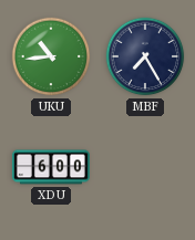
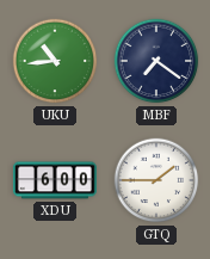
MBF: 7:25 -> 7:21 (156, 61)
GTQ: none -> 1:45 (156, 180)
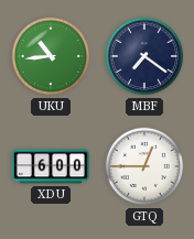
GTQ: 1:45 -> 12:45 (144, 166)
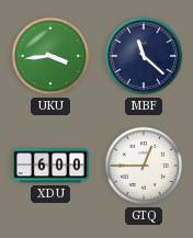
UKU: 10:44 -> 3:44 (50, 56)
MBF: 7:21 -> 11:22 (144, 56)
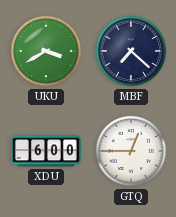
UKU: 3:44 -> 3:40 (46, 51)
MBF: 11:22 -> 7:22 (131, 51)
